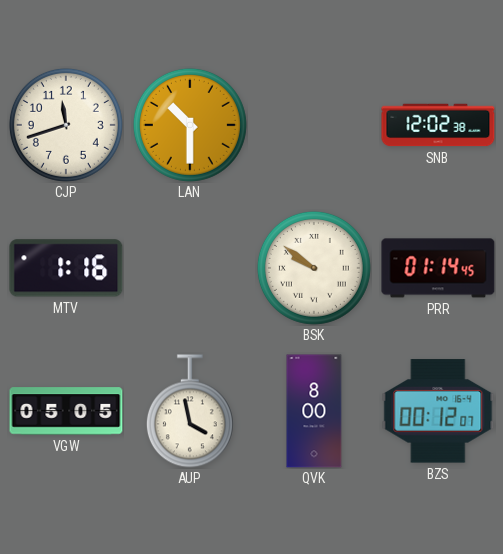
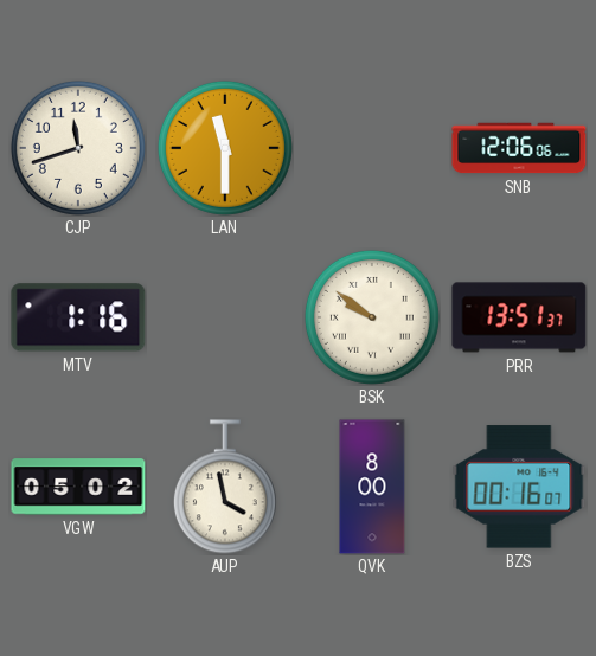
LAN: 10:30 -> 11:30 (225, 148)
SNB: 12:02 -> 12:06 (519, 148)
PRR: 01:14 -> 13:51 (519, 317)
VGW: 05:05 -> 05:02 (78, 487)
BZS: 00:12 -> 00:16 (519, 487)
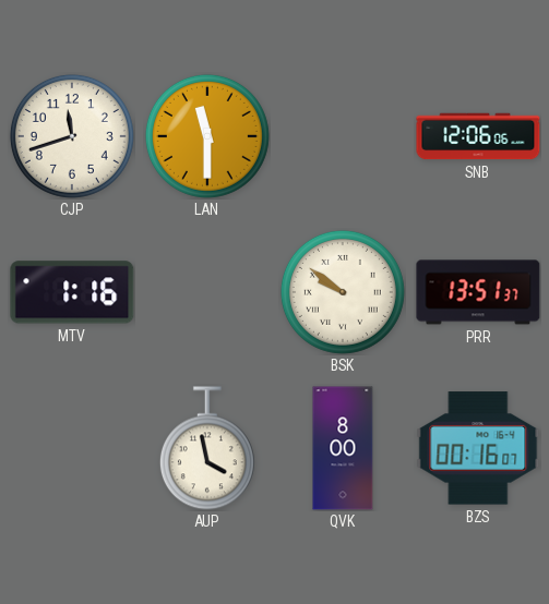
VGW: 05:02 -> none (78, 487)
